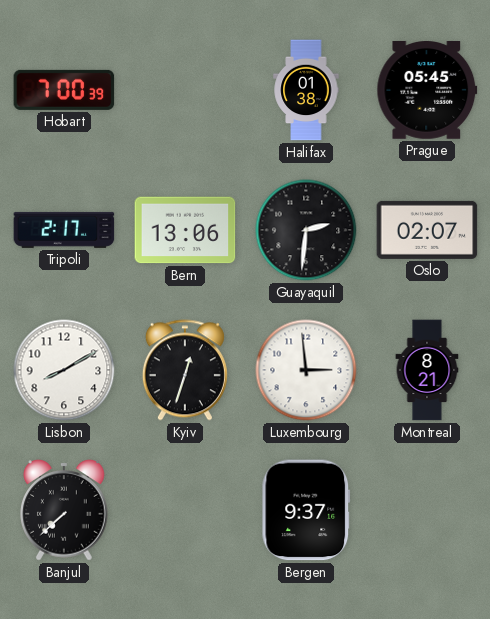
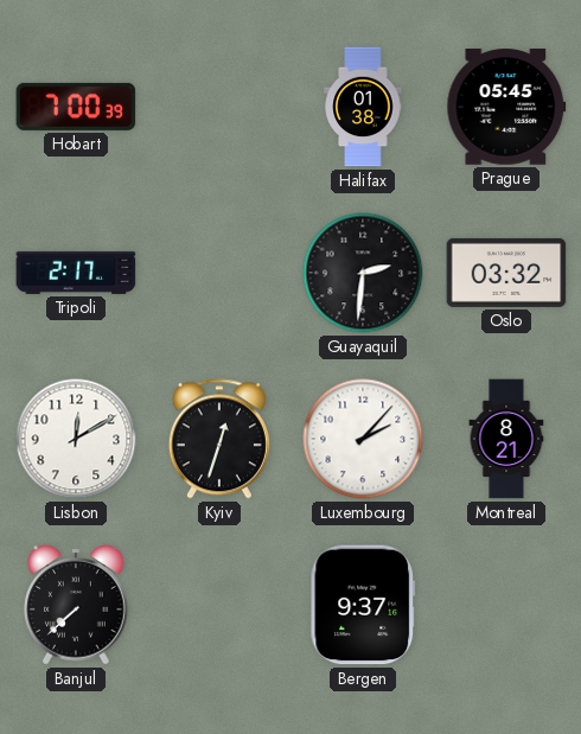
Bern: 13:06 -> none (185, 230)
Oslo: 02:07 -> 03:32 (506, 273)
Lisbon: 8:10 -> 12:10 (76, 439)
Luxembourg: 2:59 -> 2:07 (363, 439)
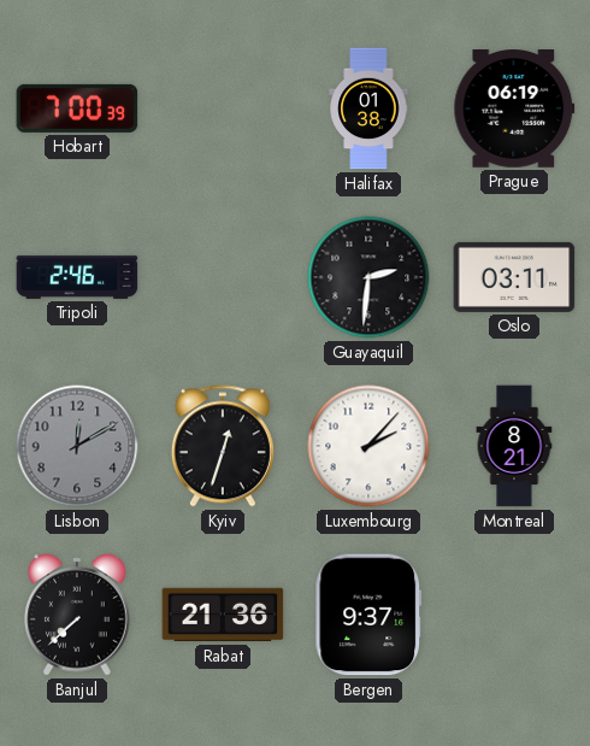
Prague: 05:45 -> 06:19 (514, 110)
Tripoli: 2:17 -> 2:46 (77, 277)
Oslo: 03:32 -> 03:11 (514, 277)
Lisbon dial: white -> grey (77, 446)
Rabat: none -> 21:36 (223, 615)
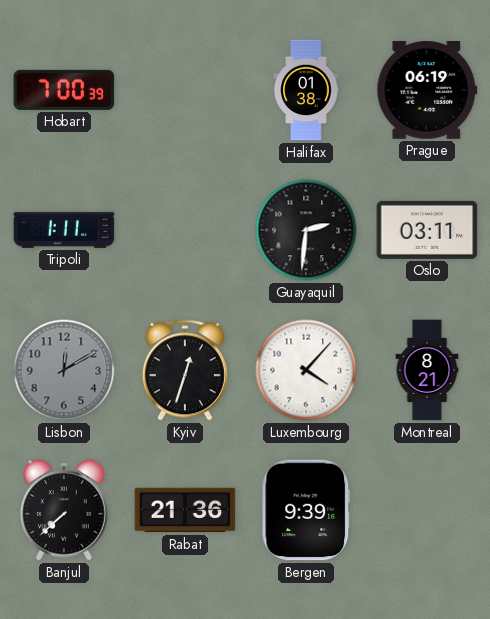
Tripoli: 2:46 -> 1:11 (64, 230)
Luxembourg: 2:07 -> 4:07 (306, 370)
Bergen: 9:37 -> 9:39 (306, 510)
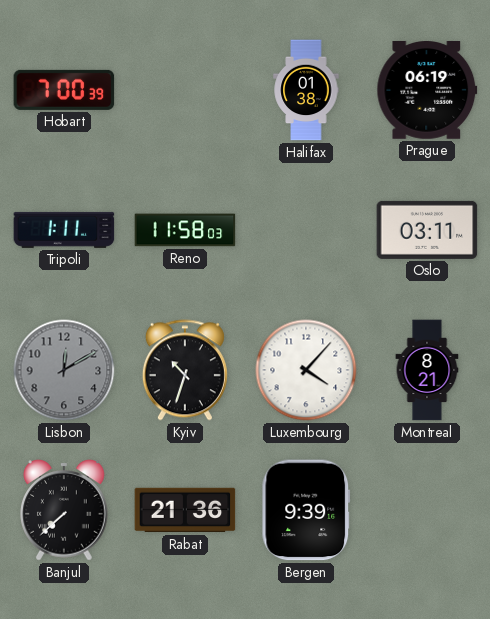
Reno: none -> 11:58 (185, 230)
Guayaquil: 2:31 -> none (306, 230)
Kyiv: 12:33 -> 10:33 (185, 370)
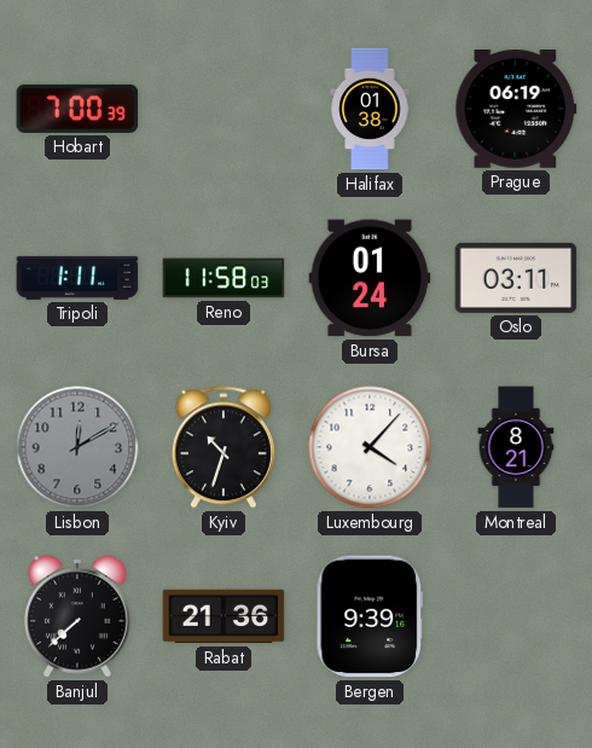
Bursa: none -> 01:24 (370, 278)
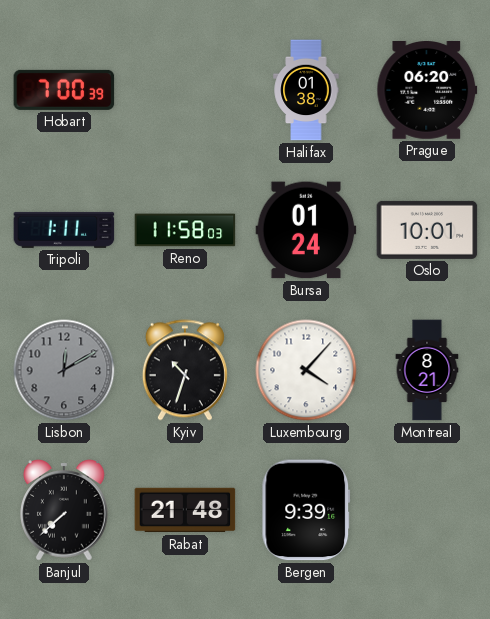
Prague: 06:19 -> 06:20 (427, 91)
Oslo: 03:11 -> 10:01 (427, 230)
Rabat: 21:36 -> 21:48 (185, 510)
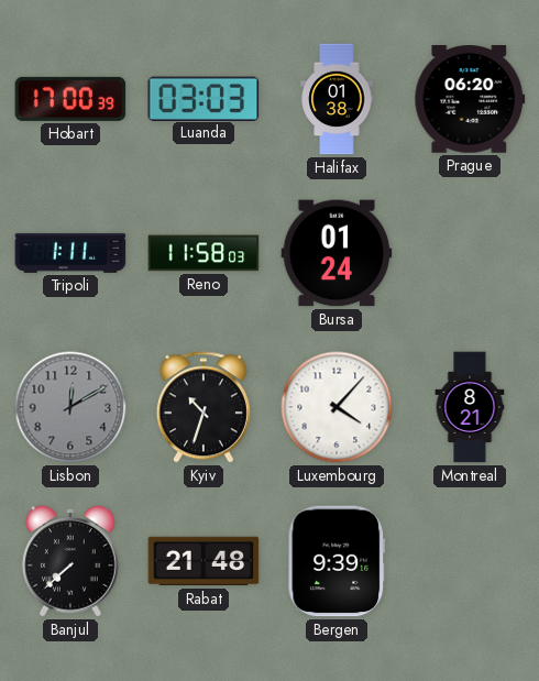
Hobart: 7:00 -> 17:00 (70, 99)
Luanda: none -> 03:03 (204, 98)
Oslo: 10:01 -> none (427, 230)
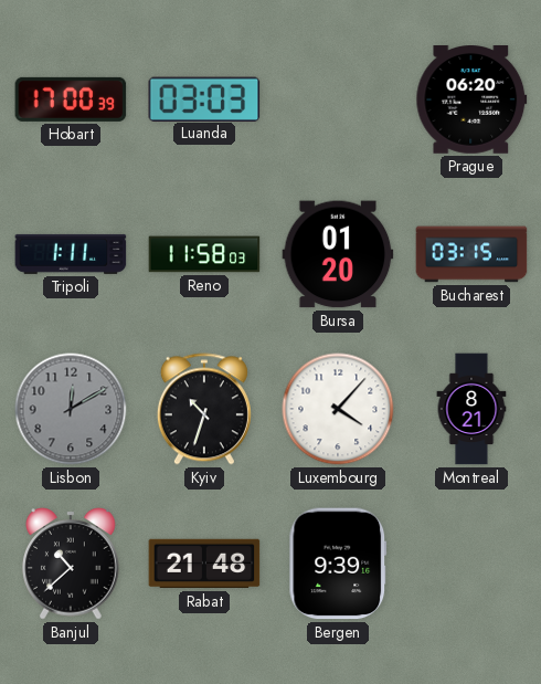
Halifax: 01:38 -> none (337, 99)
Bursa: 01:24 -> 01:20 (338, 254)
Bucharest: none -> 03:15 (471, 254)
Banjul: 7:38 -> 10:38 (71, 564)
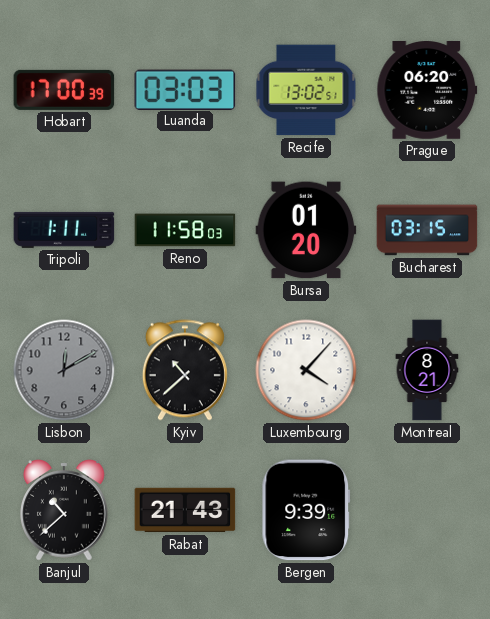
Recife: none -> 13:02 (306, 90)
Kyiv: 10:33 -> 10:38 (185, 370)
Rabat: 21:48 -> 21:43 (185, 510)
